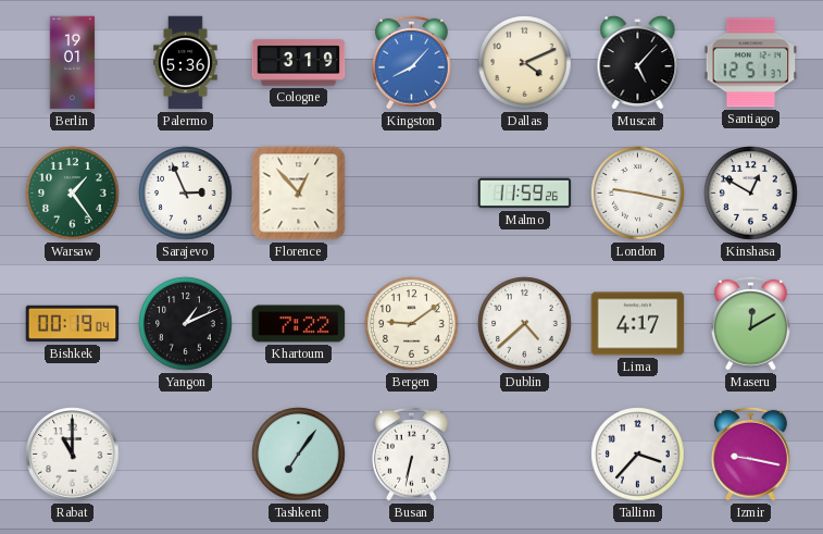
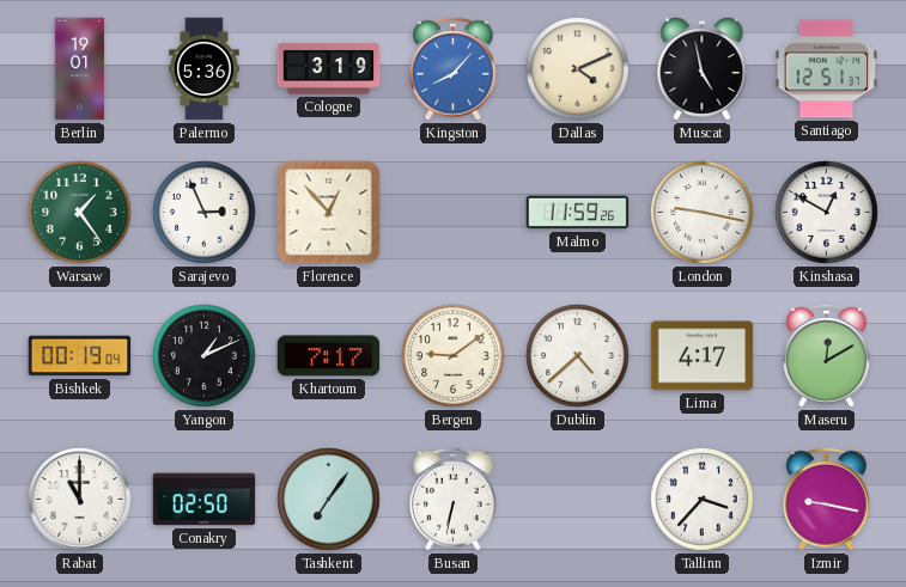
Muscat: 5:07 -> 4:58 (703, 69)
Khartoum: 7:22 -> 7:17 (329, 356)
Conakry: none -> 02:50 (205, 500)
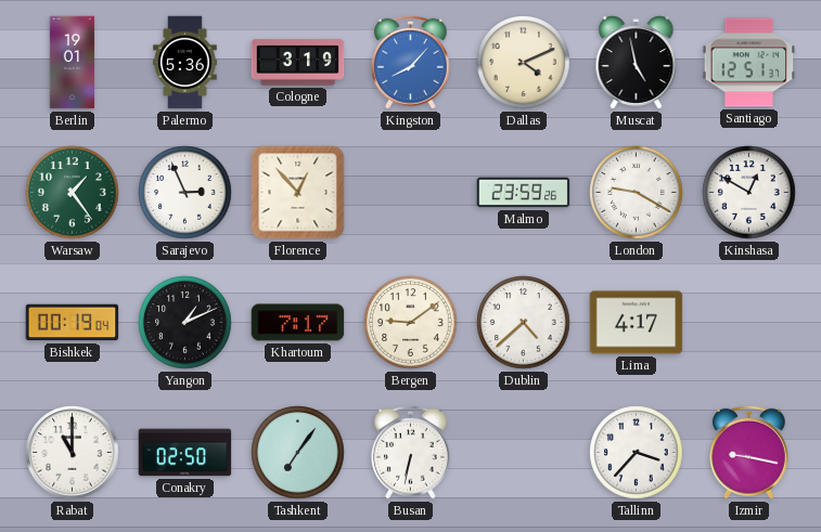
Malmo: 11:59 -> 23:59 (524, 193)
London: 9:17 -> 9:20 (637, 193)
Maseru: 12:10 -> none (827, 355)
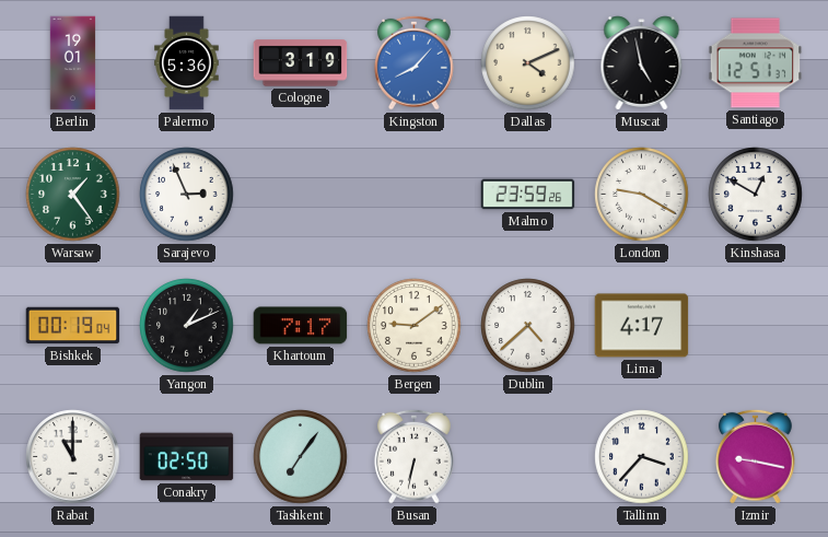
Florence: 12:53 -> none (298, 193)
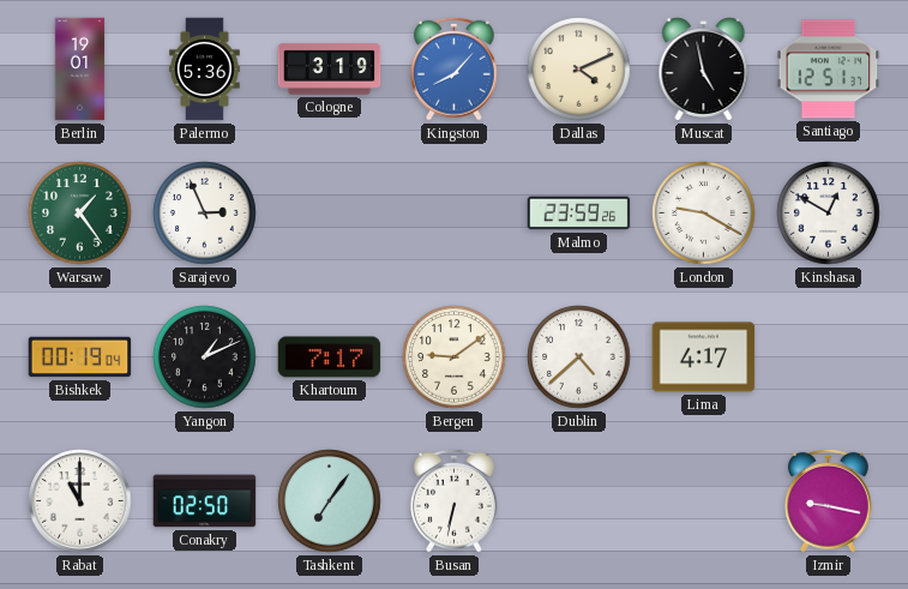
Tallinn: 3:37 -> none (642, 457)
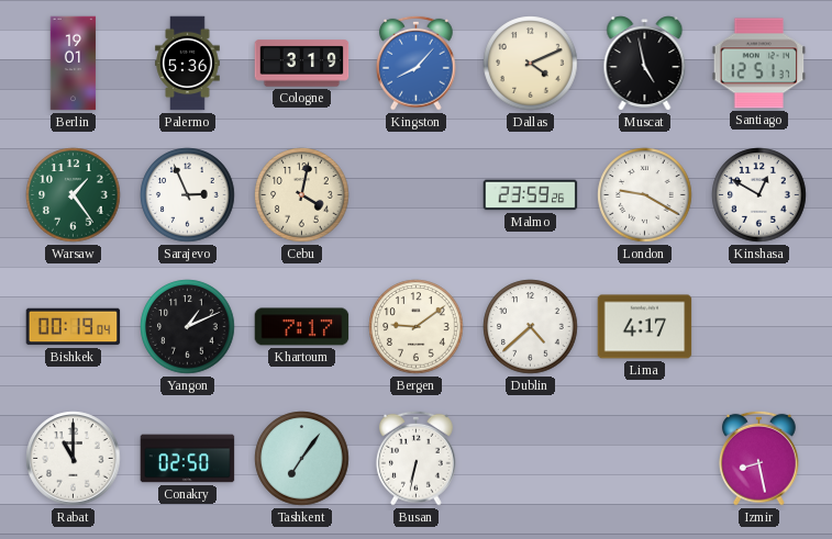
Cebu: none -> 4:02 (302, 195)
Izmir: 9:17 -> 8:28 (759, 458)
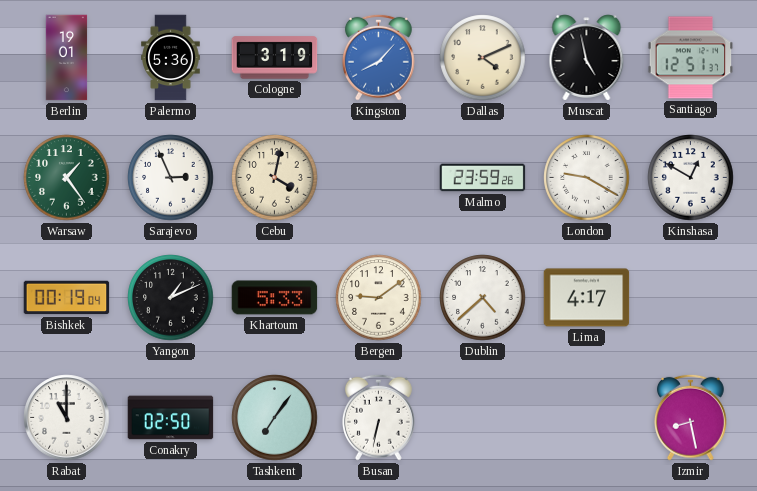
Khartoum: 7:17 -> 5:33 (275, 298)
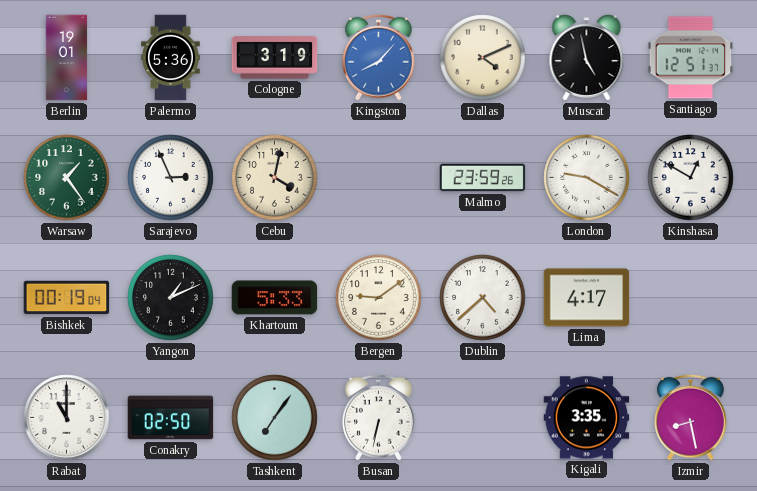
Kigali: none -> 3:35 (587, 418)
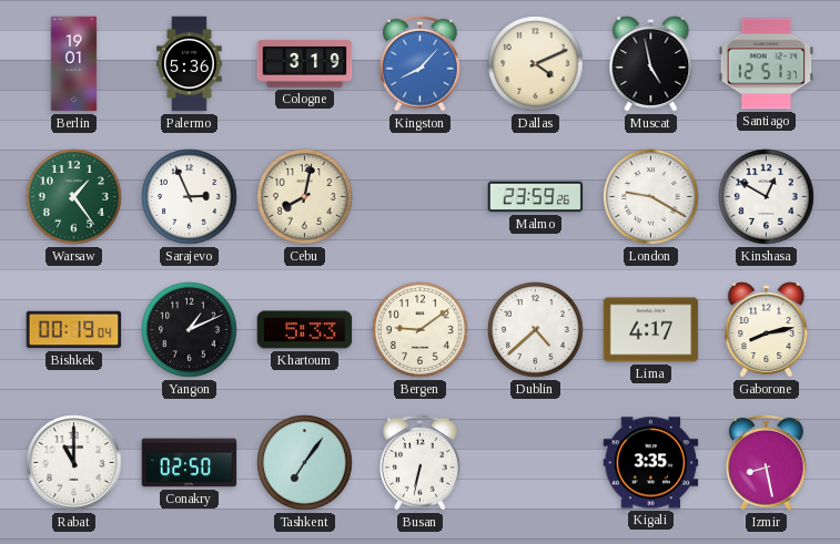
Cebu: 4:02 -> 8:02 (305, 197)
Gaborone: none -> 8:13 (767, 330)
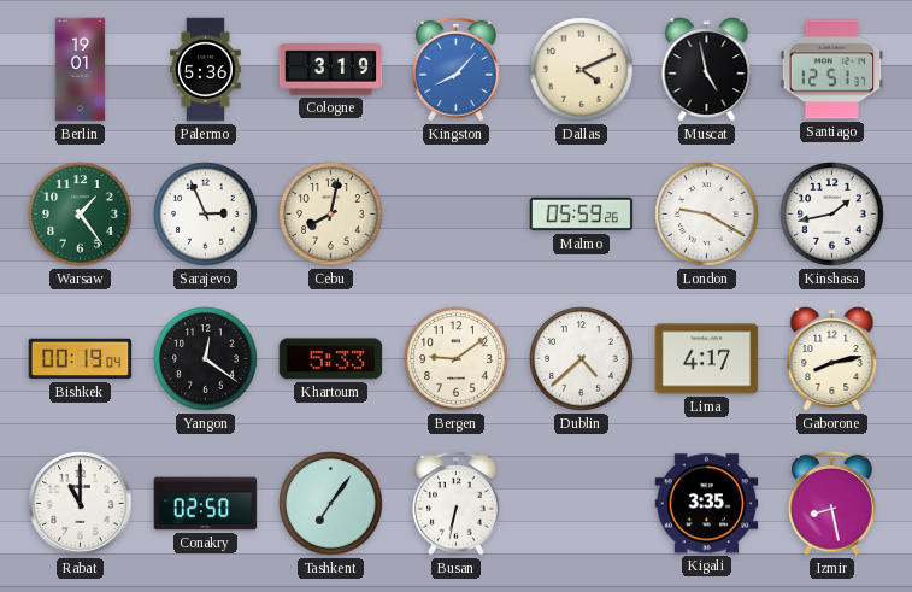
Malmo: 23:59 -> 05:59 (582, 215)
Kinshasa: 12:50 -> 1:43 (832, 215)
Yangon: 1:11 -> 12:21 (206, 359)
